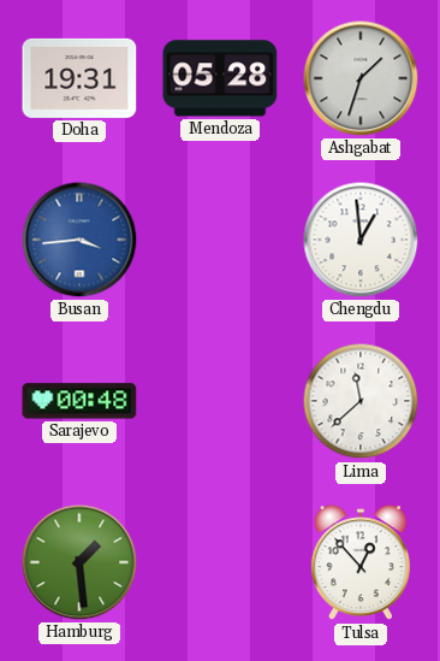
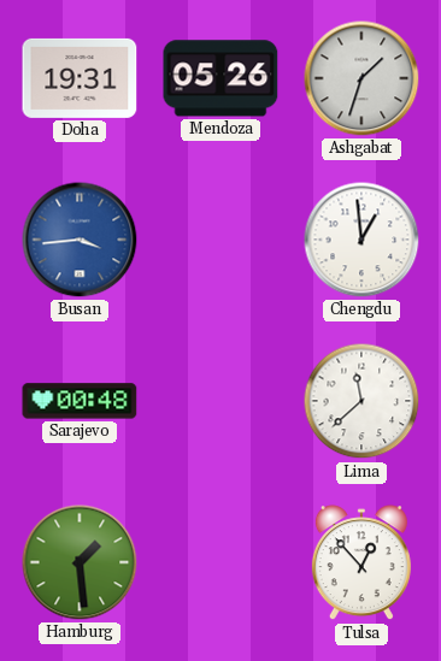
Mendoza: 05:28 -> 05:26 (220, 78)
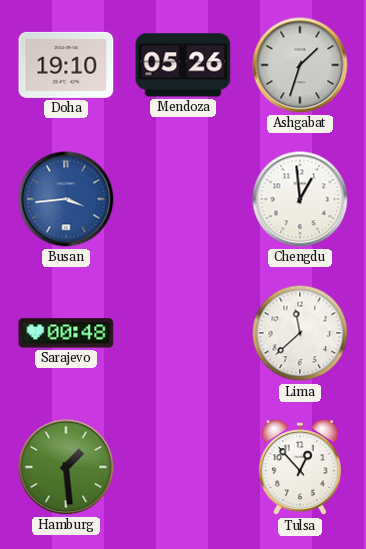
Doha: 19:31 -> 19:10 (66, 65)
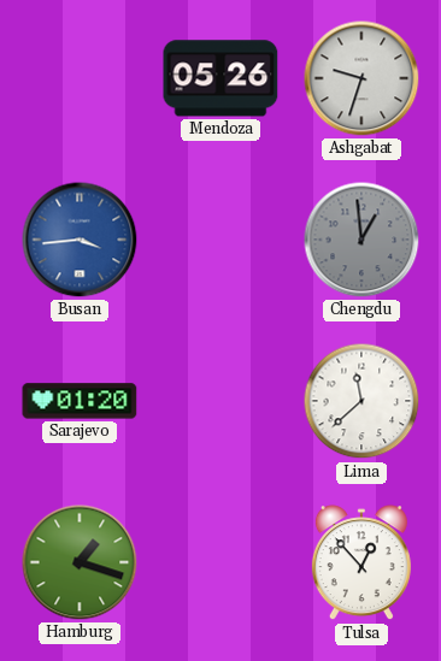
Doha: 19:10 -> none (66, 65)
Ashgabat: 1:33 -> 9:33 (361, 78)
Chengdu dial: white -> grey (361, 240)
Sarajevo: 00:48 -> 01:20 (80, 401)
Hamburg: 1:29 -> 1:18 (80, 562)
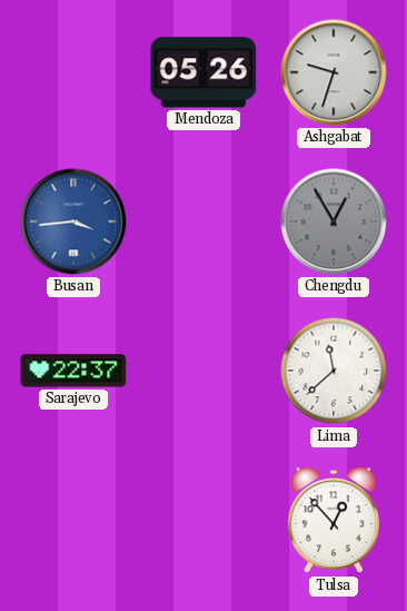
Chengdu: 12:59 -> 12:55 (334, 221)
Sarajevo: 01:20 -> 22:37 (73, 371)
Hamburg: 1:18 -> none (80, 562)
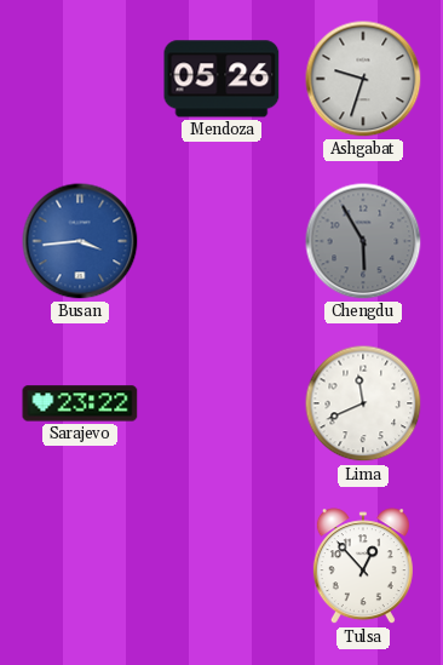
Chengdu: 12:55 -> 5:55 (363, 241)
Sarajevo: 22:37 -> 23:22 (80, 403)
Lima: 11:38 -> 11:41 (363, 403)
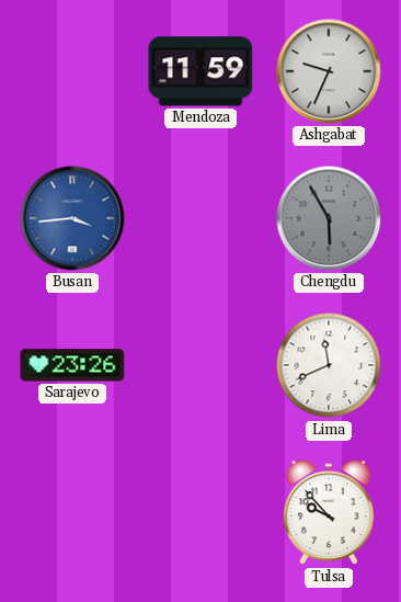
Mendoza: 05:26 -> 11:59 (200, 71)
Ashgabat: 9:33 -> 9:34 (329, 71)
Sarajevo: 23:22 -> 23:26 (72, 365)
Tulsa: 12:53 -> 9:53 (329, 513)
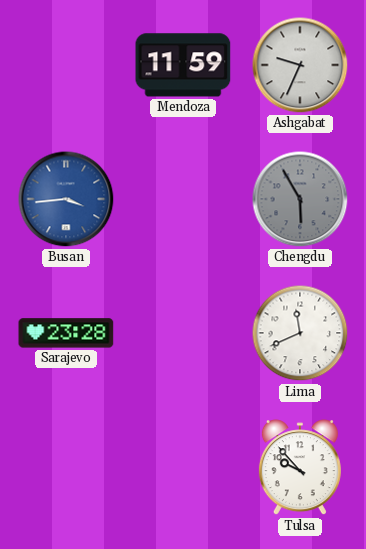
Sarajevo: 23:26 -> 23:28 (66, 333)
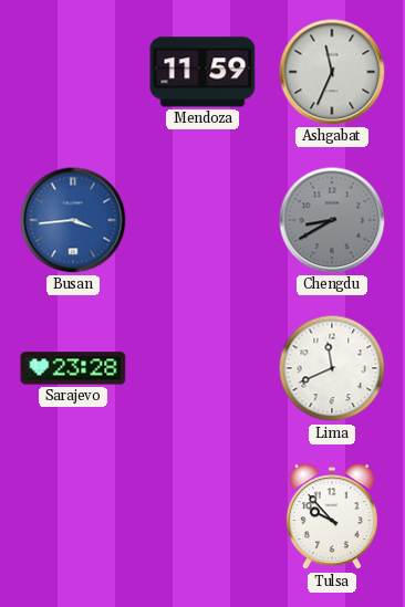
Ashgabat: 9:34 -> 11:34 (332, 72)
Chengdu: 5:55 -> 8:40 (332, 220)
